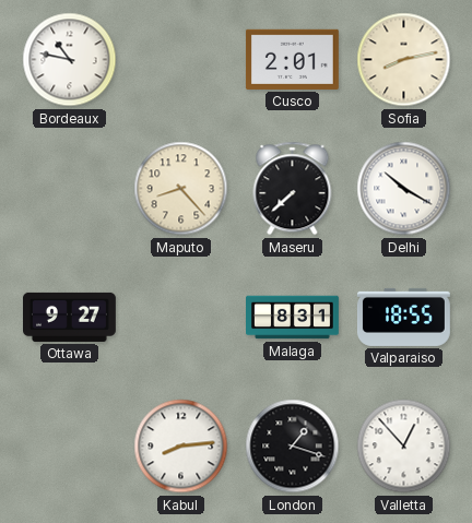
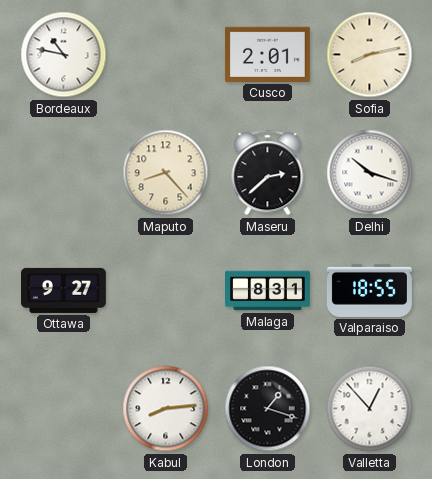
Maseru: 7:38 -> 2:38 (268, 173)
Delhi: 10:20 -> 10:18 (370, 173)
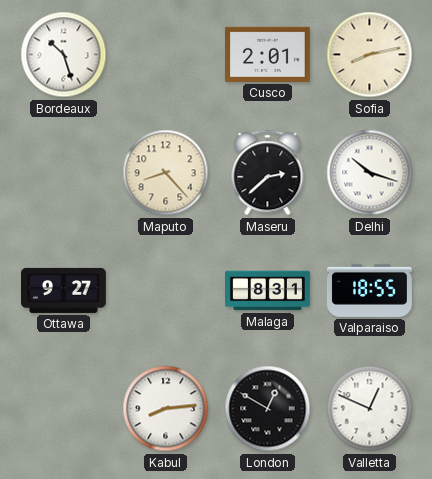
Bordeaux: 10:47 -> 10:27 (64, 55)
London: 1:18 -> 12:50 (268, 409)
Valletta: 12:53 -> 12:49 (370, 409)
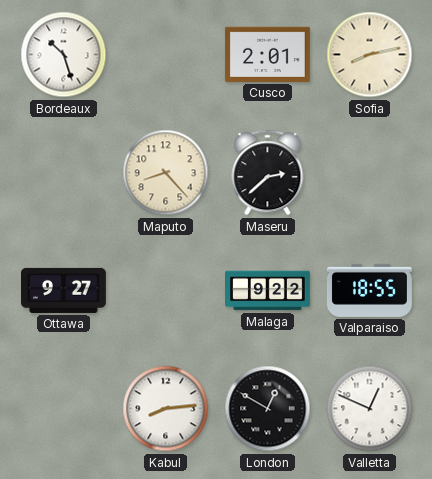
Delhi: 10:18 -> none (370, 173)
Malaga: 8:31 -> 9:22 (268, 291)
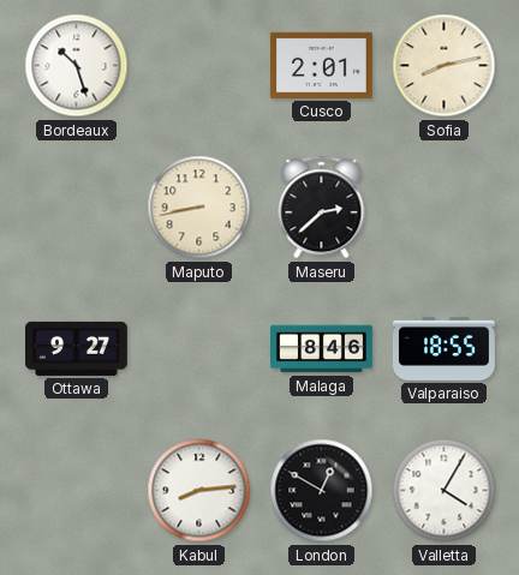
Maputo: 8:23 -> 8:43 (199, 208)
Malaga: 9:22 -> 8:46 (322, 349)
Valletta: 12:49 -> 4:05 (445, 491)
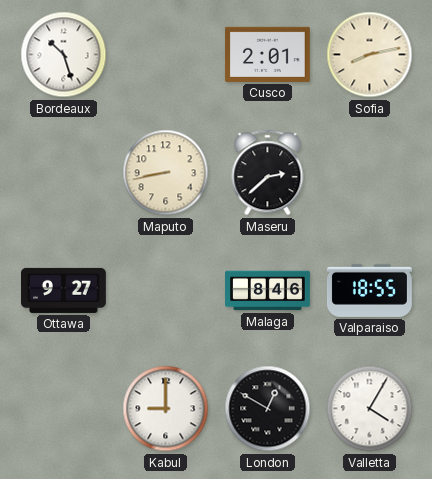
Kabul: 8:14 -> 9:00 (166, 409)
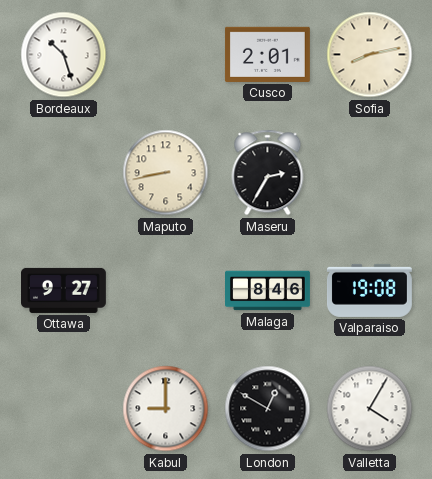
Maseru: 2:38 -> 2:35 (268, 173)
Valparaiso: 18:55 -> 19:08 (370, 290)
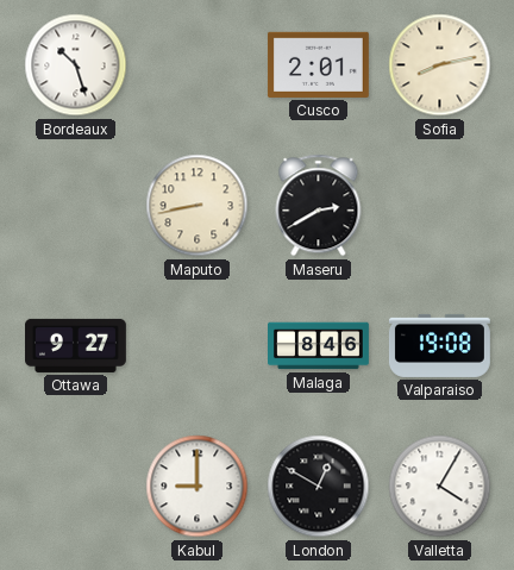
Maseru: 2:35 -> 2:40 (319, 206)
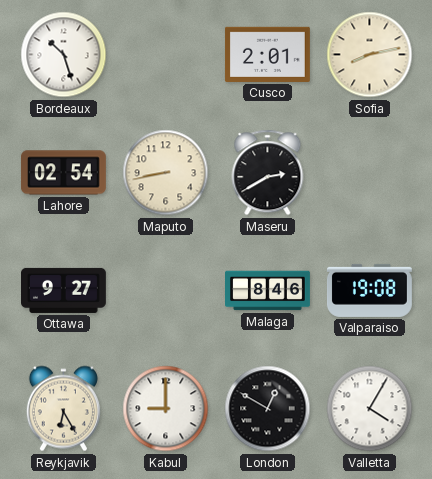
Lahore: none -> 02:54 (63, 173)
Reykjavik: none -> 6:25 (63, 409)
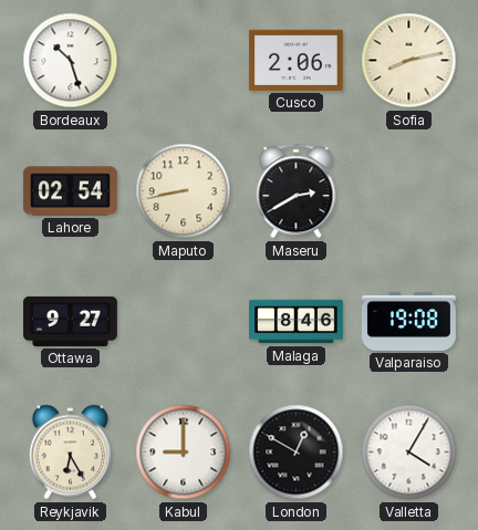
Cusco: 2:01 -> 2:06 (295, 60)
